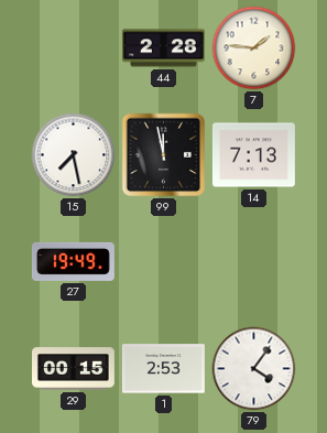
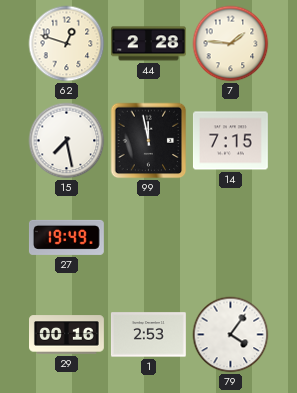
62: none -> 12:48 (67, 44)
14: 7:13 -> 7:15 (230, 141)
29: 00:15 -> 00:16 (67, 335)
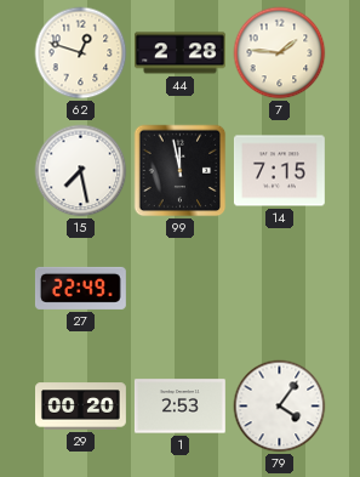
27: 19:49 -> 22:49 (80, 288)
29: 00:16 -> 00:20 (81, 407)
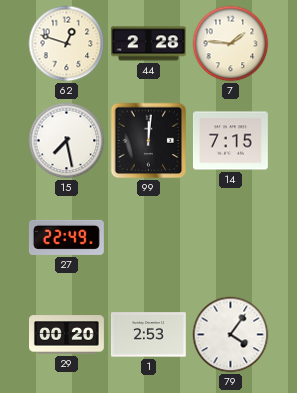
99: 11:58 -> 12:01 (149, 141)
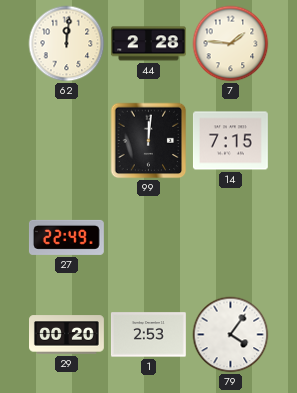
62: 12:48 -> 12:01 (67, 44)
15: 7:28 -> none (67, 141)
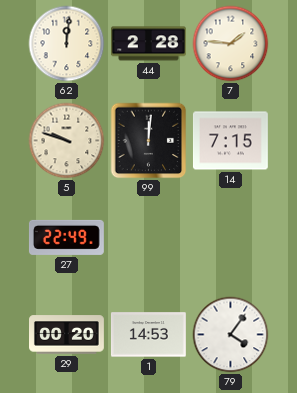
5: none -> 9:48 (67, 141)
1: 2:53 -> 14:53 (148, 335)
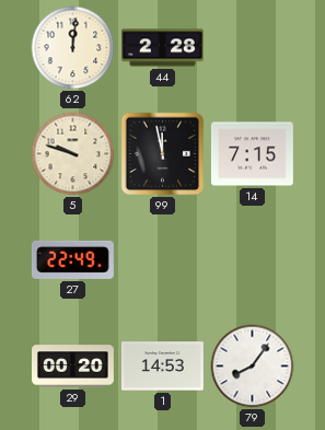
7: 1:46 -> none (231, 44)
99: 12:01 -> 11:58 (163, 154)
79: 4:06 -> 8:06 (253, 367)
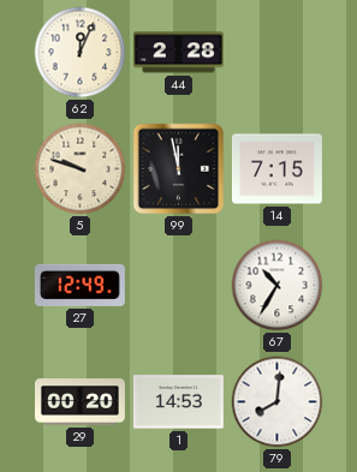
62: 12:01 -> 12:04 (81, 53)
27: 22:49 -> 12:49 (79, 285)
67: none -> 10:35 (278, 286)
79: 8:06 -> 8:01 (278, 402)
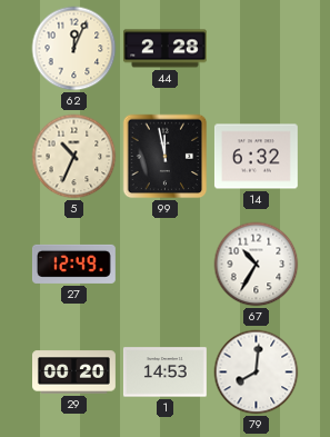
5: 9:48 -> 10:34 (74, 157)
14: 7:15 -> 6:32 (256, 157)
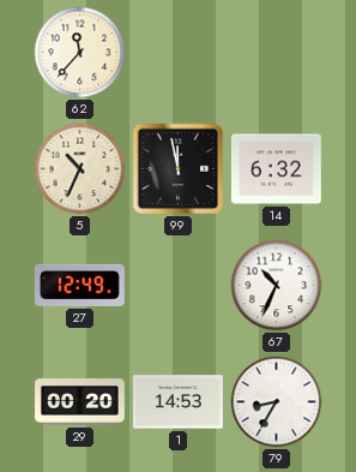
62: 12:04 -> 11:37 (80, 53)
44: 2:28 -> none (164, 49)
67: 10:35 -> 10:34 (277, 286)
79: 8:01 -> 8:35 (277, 402)
